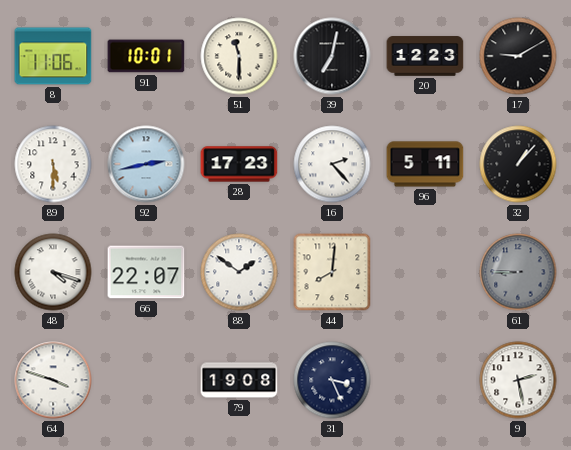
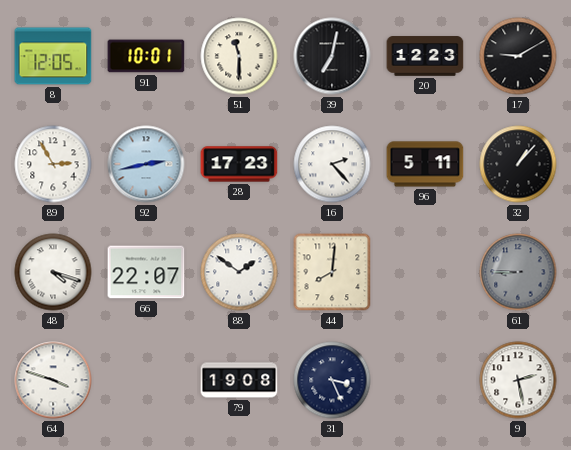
8: 11:06 -> 12:05 (53, 56)
89: 5:30 -> 2:55 (53, 164)
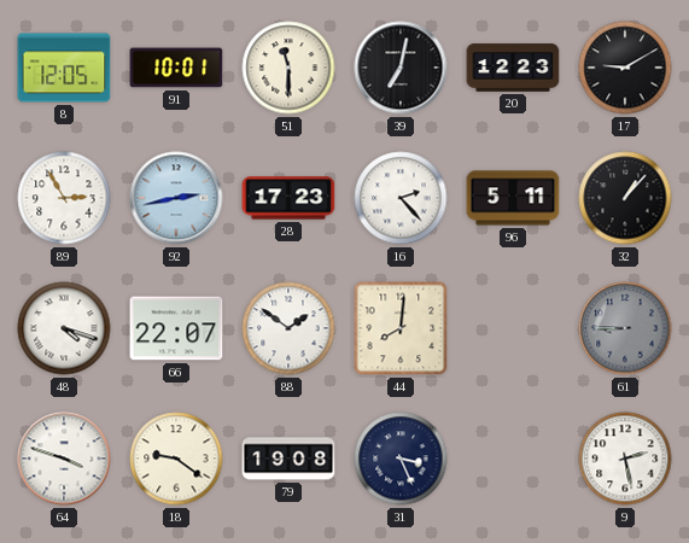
18: none -> 9:21 (176, 459)
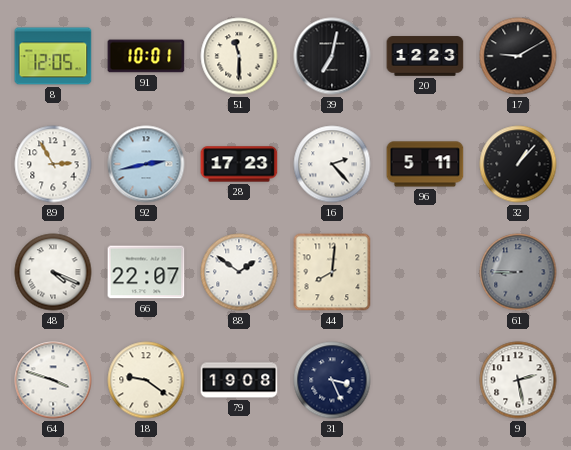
48: 4:18 -> 4:19 (53, 272)
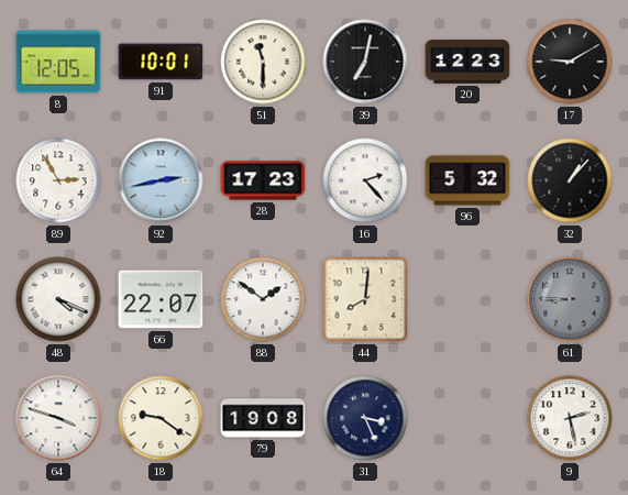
96: 5:11 -> 5:32 (467, 180)
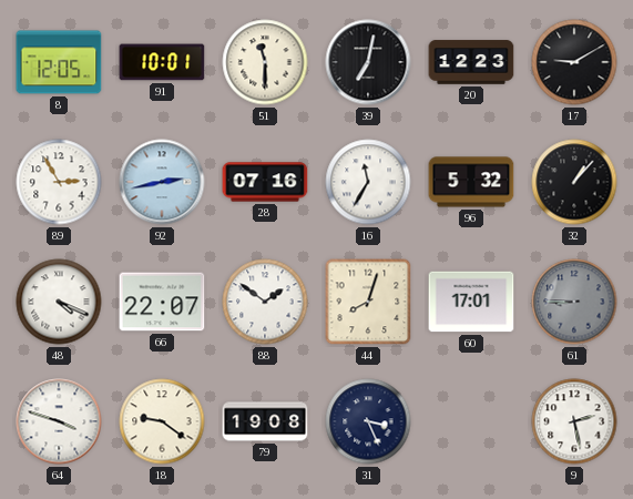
28: 17:23 -> 07:16 (265, 182)
16: 2:23 -> 11:35 (368, 182)
44: 8:01 -> 8:03 (368, 302)
60: none -> 17:01 (471, 302)
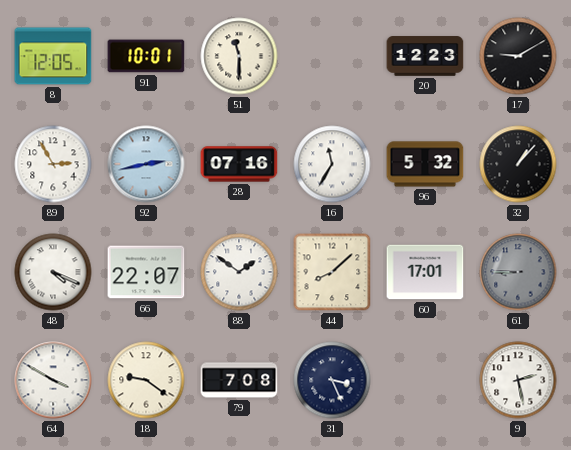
39: 7:02 -> none (368, 62)
44: 8:03 -> 8:08 (332, 272)
64: 3:48 -> 3:50 (53, 380)
79: 19:08 -> 7:08 (239, 380)
